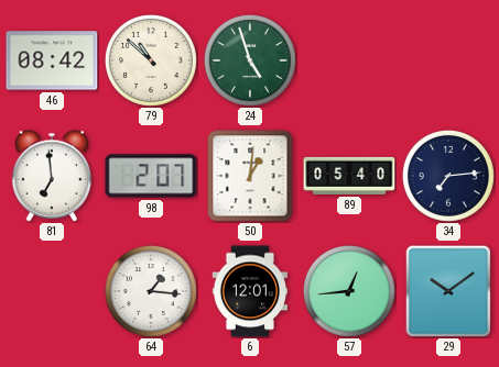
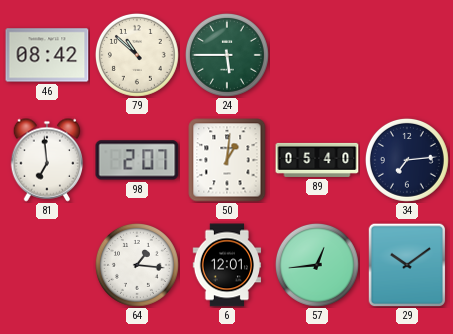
24: 4:57 -> 5:45 (227, 55)
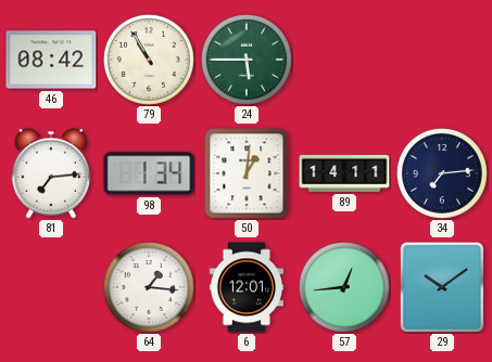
79: 10:52 -> 10:55 (149, 60)
81: 6:59 -> 7:14 (51, 173)
98: 2:07 -> 1:34 (149, 173)
89: 05:40 -> 14:11 (344, 173)
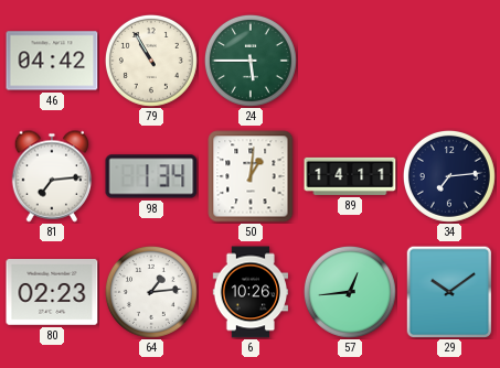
46: 08:42 -> 04:42 (52, 61)
80: none -> 02:23 (52, 293)
64: 1:16 -> 1:14 (151, 292)
6: 12:01 -> 10:26 (249, 292)
